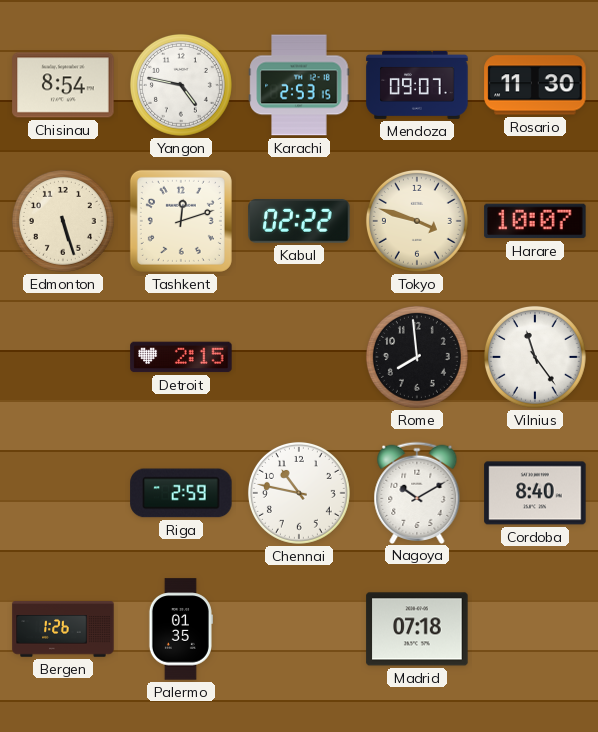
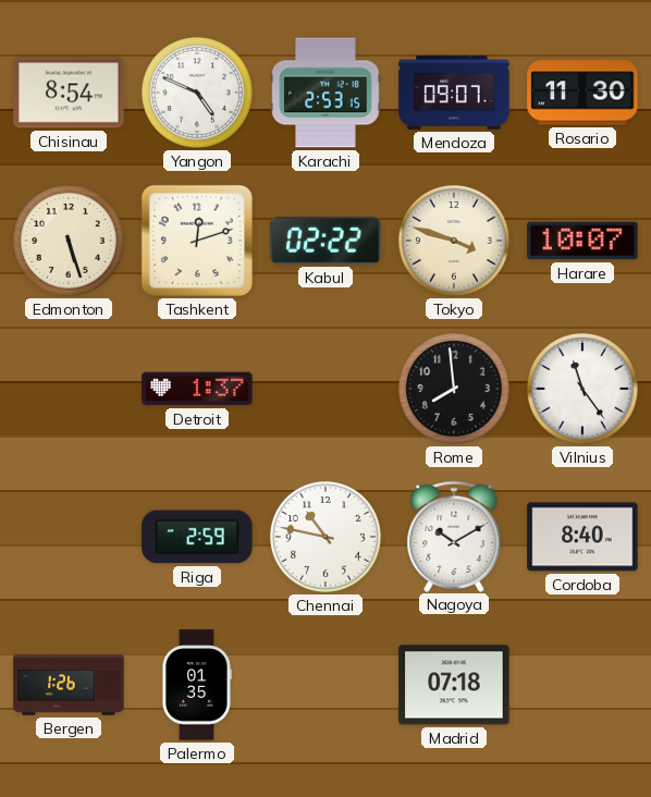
Yangon: 4:47 -> 4:49 (197, 93)
Detroit: 2:15 -> 1:37 (197, 389)
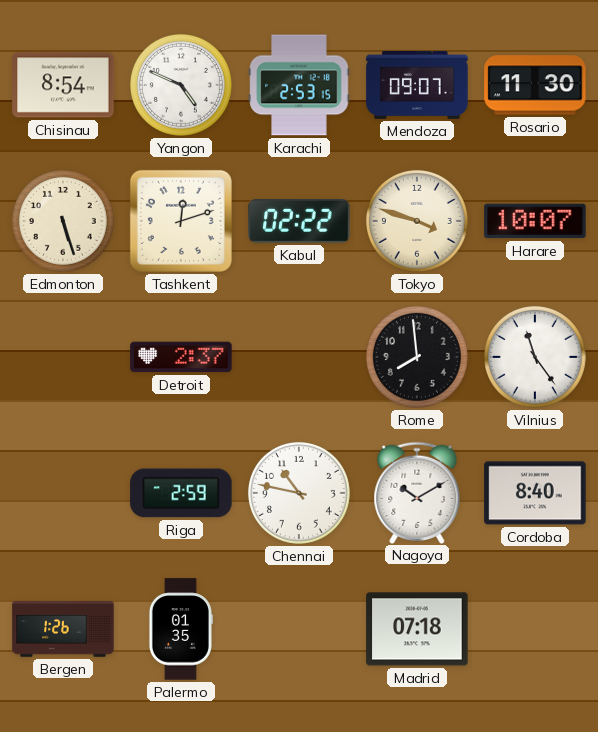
Detroit: 1:37 -> 2:37 (181, 357)
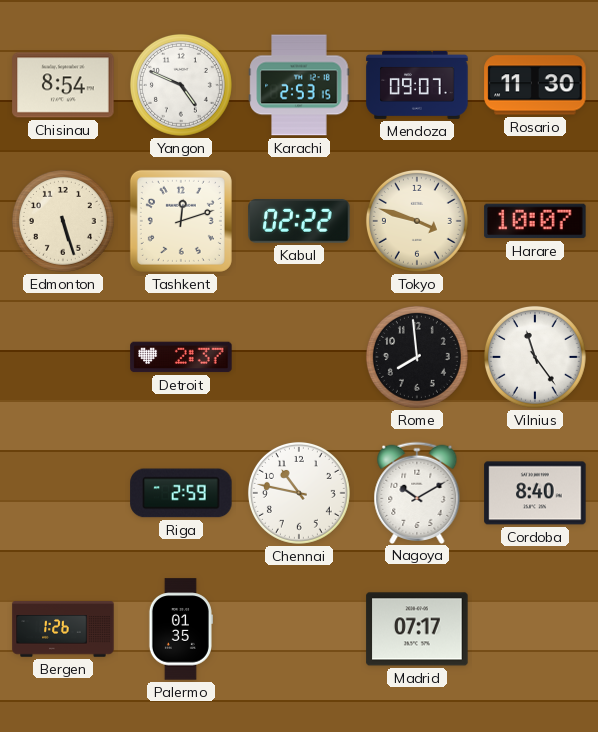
Madrid: 07:18 -> 07:17 (417, 629)
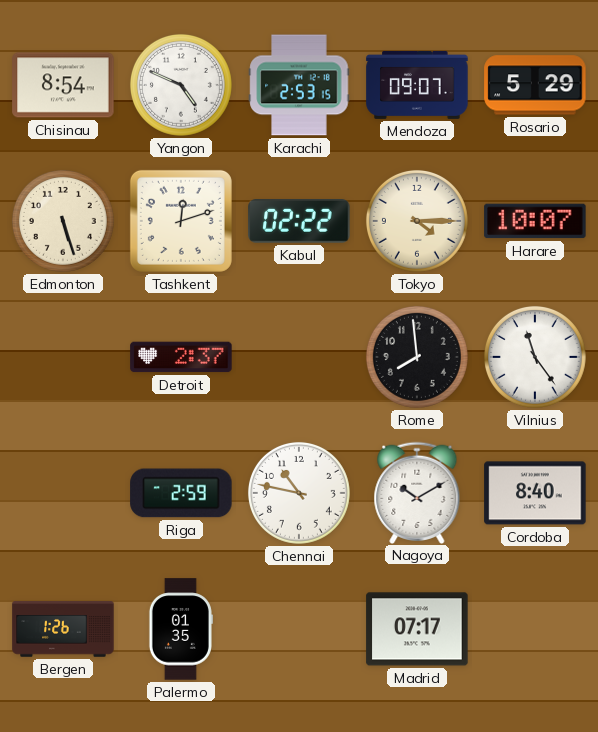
Rosario: 11:30 -> 5:29 (535, 85)
Tokyo: 3:48 -> 4:15 (417, 221)
